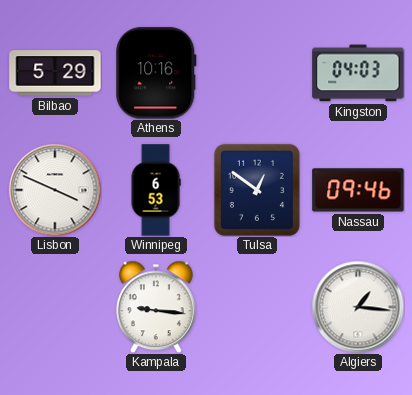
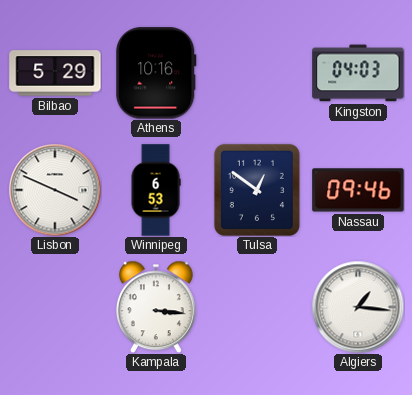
Kampala: 9:16 -> 3:16 (156, 307)
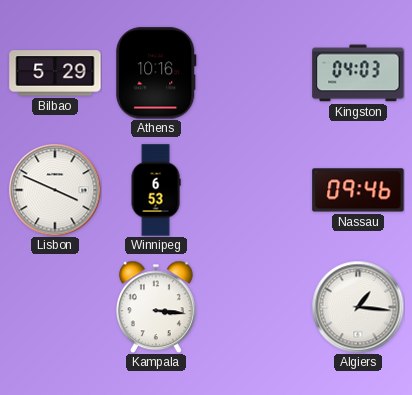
Tulsa: 12:51 -> none (257, 190)
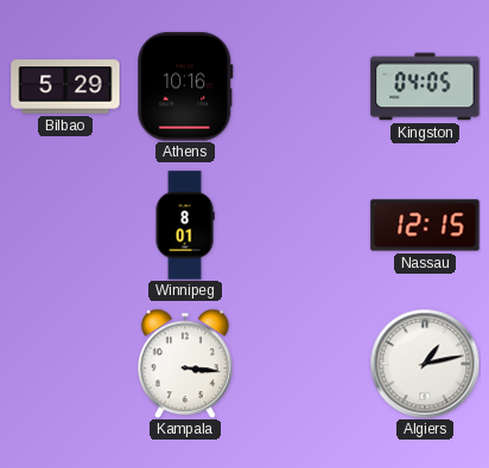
Kingston: 04:03 -> 04:05 (425, 86)
Lisbon: 3:49 -> none (55, 190)
Winnipeg: 6:53 -> 8:01 (185, 225)
Nassau: 09:46 -> 12:15 (425, 225)
Algiers: 1:16 -> 1:13 (425, 364)
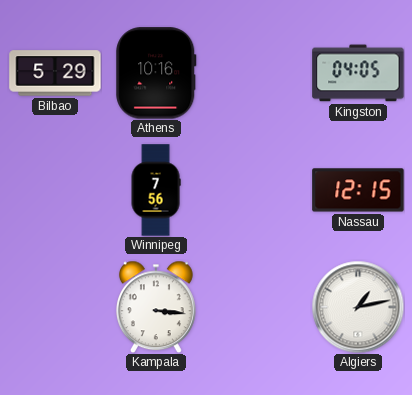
Winnipeg: 8:01 -> 7:56 (156, 190)
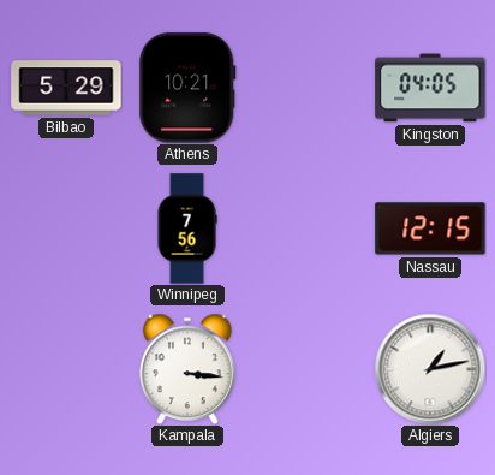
Athens: 10:16 -> 10:21 (187, 88)
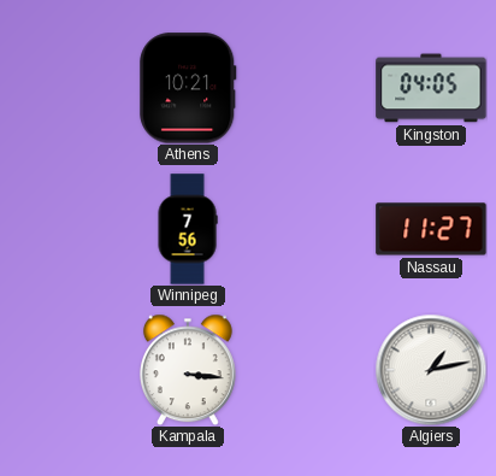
Bilbao: 5:29 -> none (66, 88)
Nassau: 12:15 -> 11:27 (431, 229)
